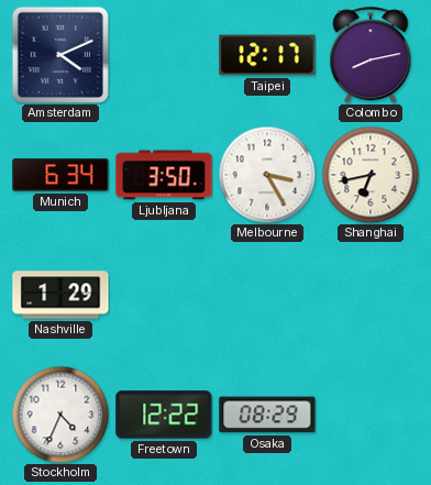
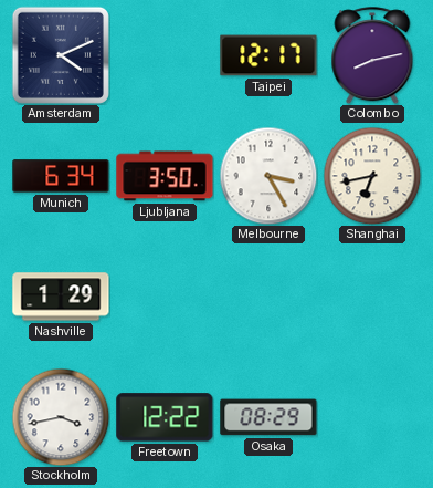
Stockholm: 4:34 -> 3:43 (61, 417)
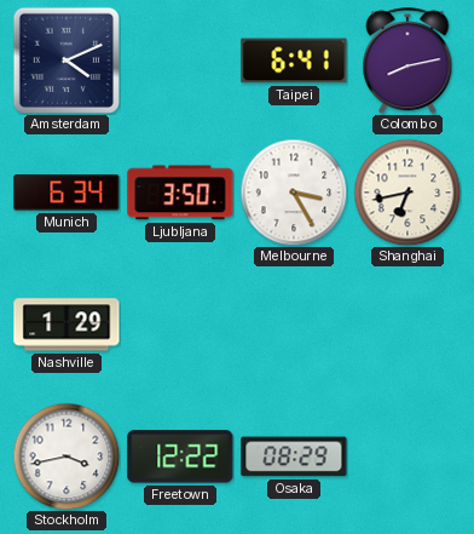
Taipei: 12:17 -> 6:41 (294, 61)
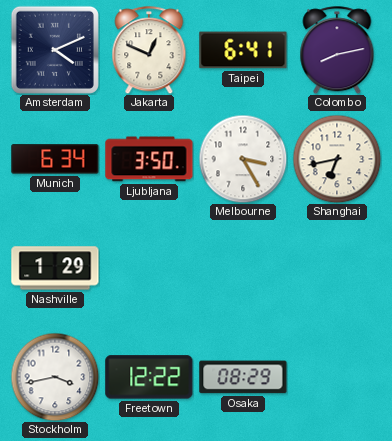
Jakarta: none -> 12:49 (149, 50)
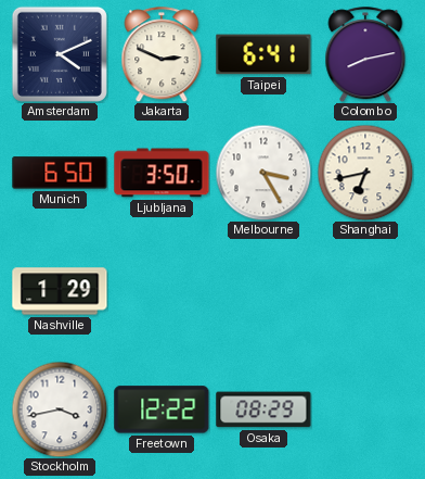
Jakarta: 12:49 -> 2:49 (162, 54)
Munich: 6:34 -> 6:50 (60, 173)
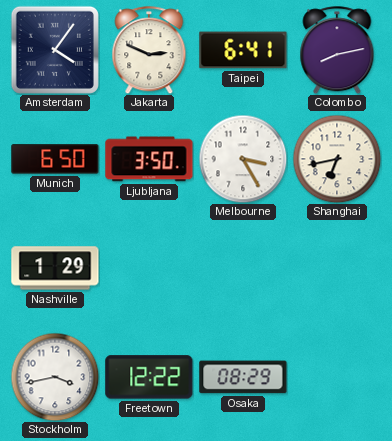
Amsterdam: 4:11 -> 4:06 (55, 50)
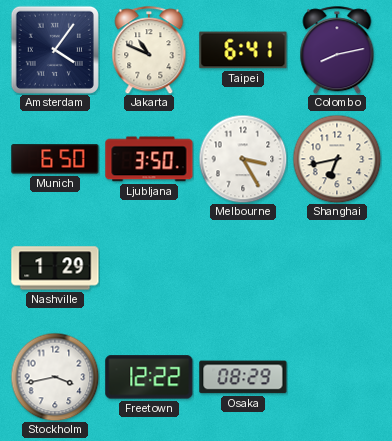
Jakarta: 2:49 -> 10:49 (149, 50)
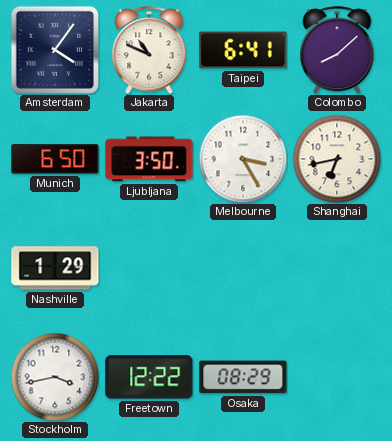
Colombo: 8:13 -> 8:08 (337, 50)
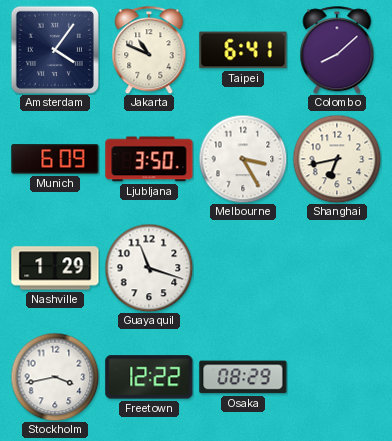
Munich: 6:50 -> 6:09 (55, 159)
Guayaquil: none -> 11:18 (149, 268)
